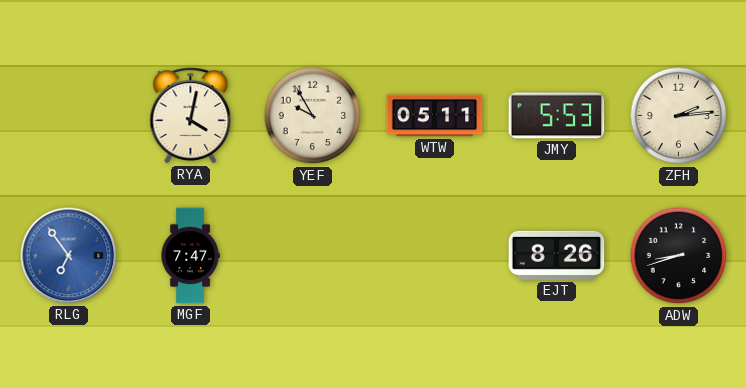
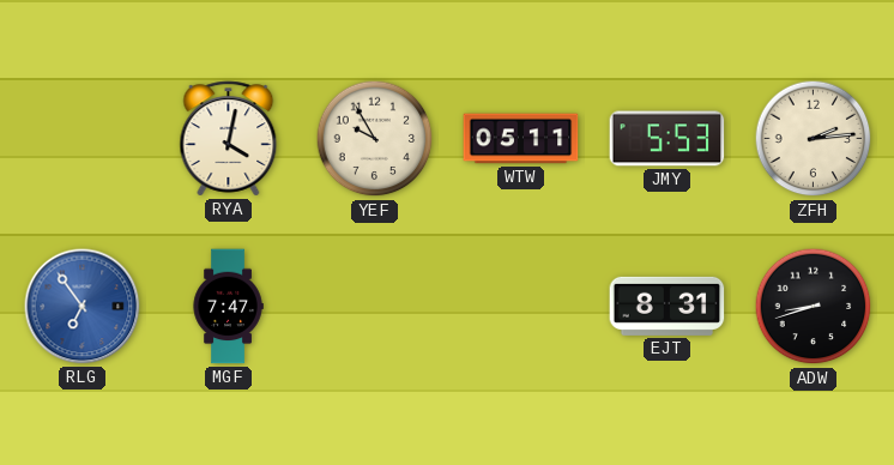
EJT: 8:26 -> 8:31 (668, 306)
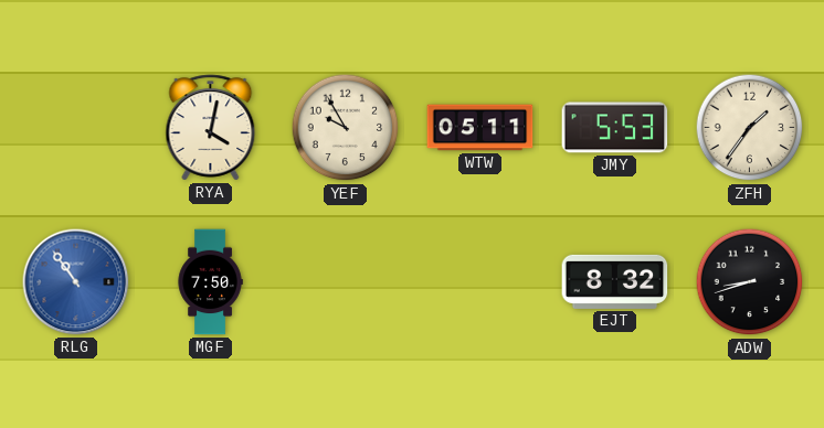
ZFH: 2:14 -> 1:36 (750, 128)
RLG: 6:54 -> 10:54 (76, 282)
MGF: 7:47 -> 7:50 (210, 282)
EJT: 8:31 -> 8:32 (615, 281)
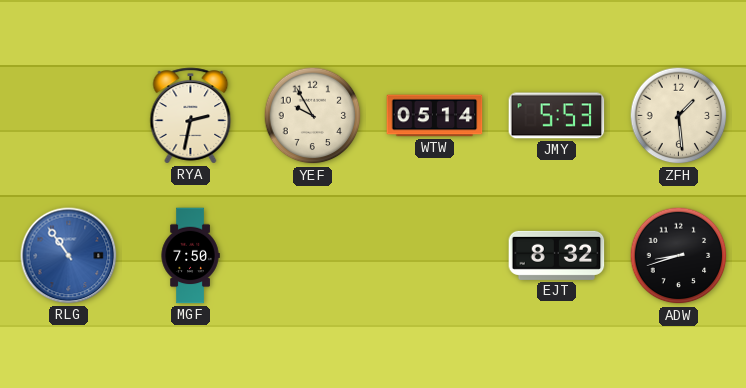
RYA: 4:02 -> 2:32 (191, 116)
WTW: 05:11 -> 05:14 (435, 116)
ZFH: 1:36 -> 1:29 (679, 116)
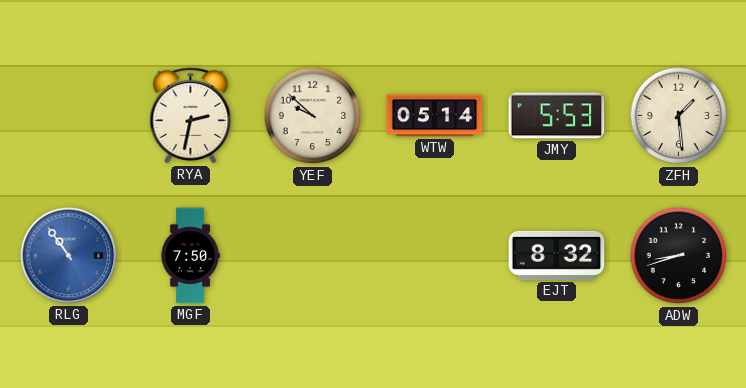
YEF: 9:55 -> 9:52 (313, 116)
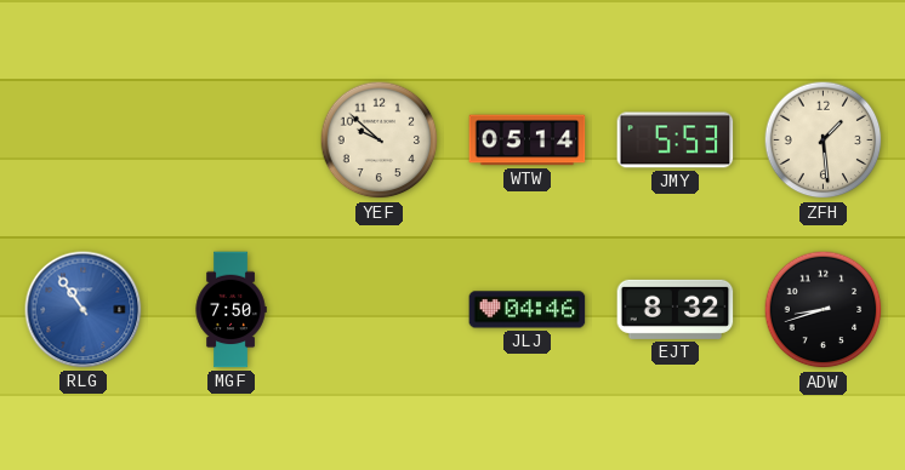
RYA: 2:32 -> none (191, 116)
JLJ: none -> 04:46 (528, 310)
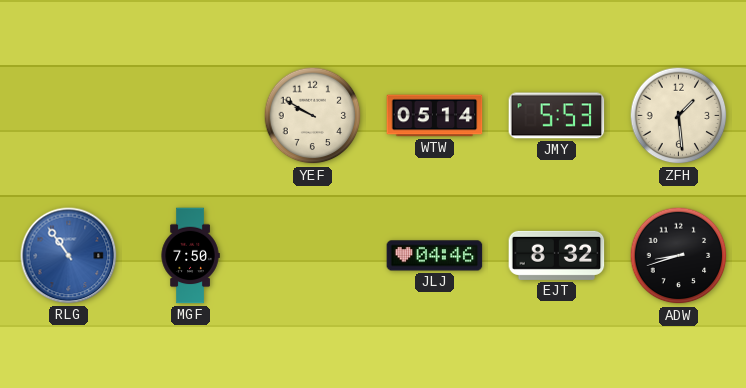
YEF: 9:52 -> 9:50 (313, 116)
